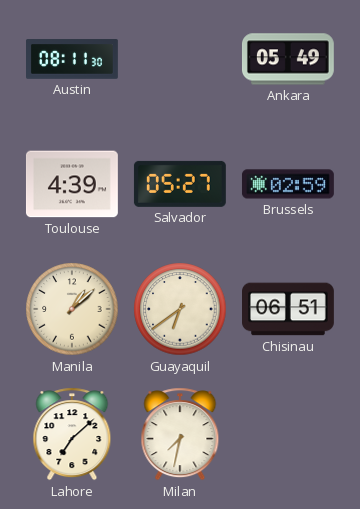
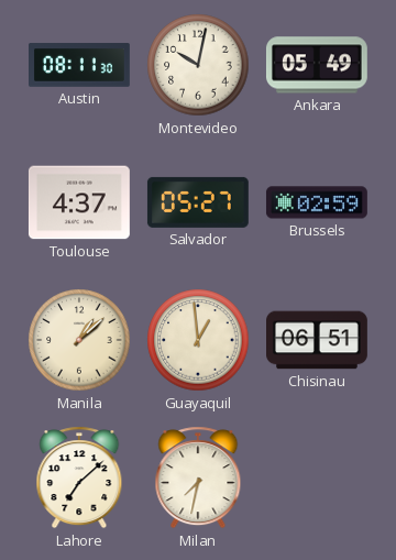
Montevideo: none -> 10:02 (198, 65)
Toulouse: 4:39 -> 4:37 (79, 202)
Guayaquil: 6:39 -> 12:59 (198, 340)
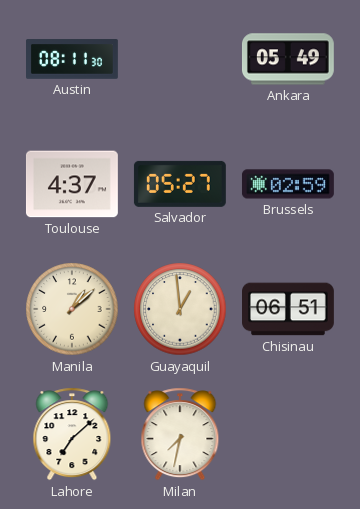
Montevideo: 10:02 -> none (198, 65)
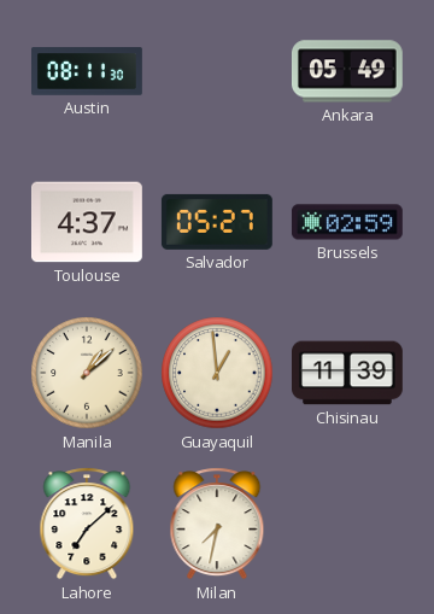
Chisinau: 06:51 -> 11:39 (348, 373)
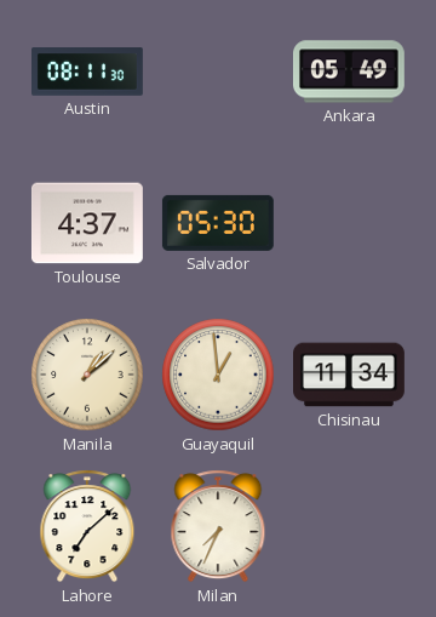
Salvador: 05:27 -> 05:30 (218, 223)
Brussels: 02:59 -> none (347, 222)
Chisinau: 11:39 -> 11:34 (350, 375)
Milan: 7:32 -> 7:34 (218, 526)
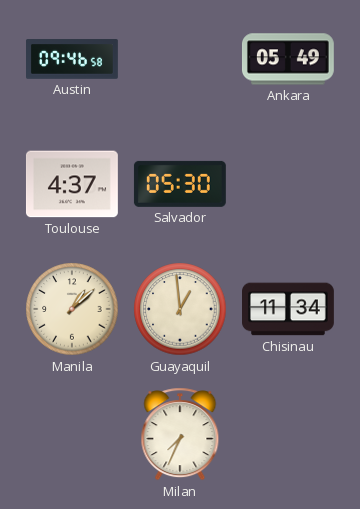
Austin: 08:11 -> 09:46 (73, 59)
Lahore: 7:08 -> none (87, 526)
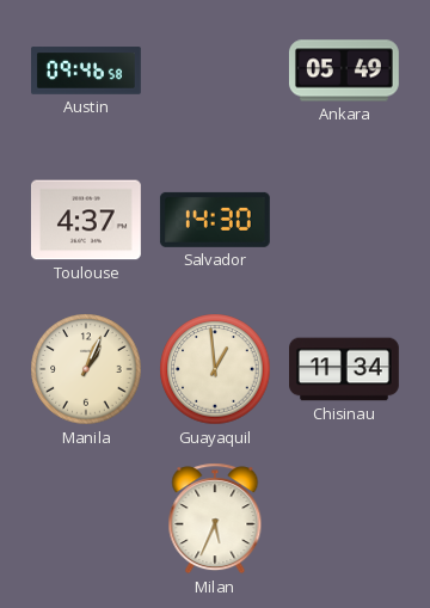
Salvador: 05:30 -> 14:30 (215, 220)
Manila: 1:08 -> 1:04 (86, 369)
Milan: 7:34 -> 5:34 (215, 518)
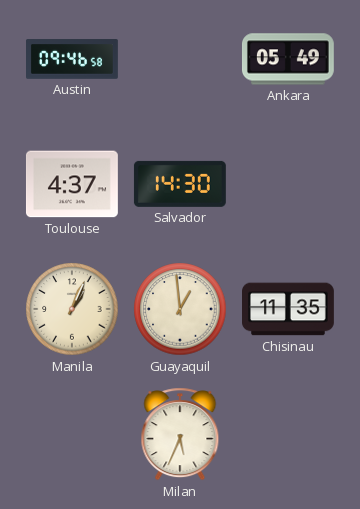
Chisinau: 11:34 -> 11:35 (289, 309)
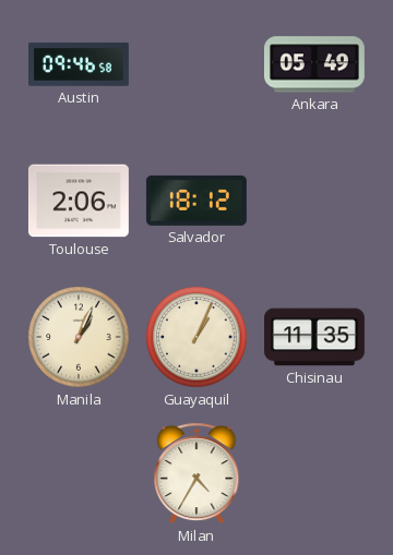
Toulouse: 4:37 -> 2:06 (79, 201)
Salvador: 14:30 -> 18:12 (196, 201)
Guayaquil: 12:59 -> 1:04 (196, 337)
Milan: 5:34 -> 4:35 (196, 473)
